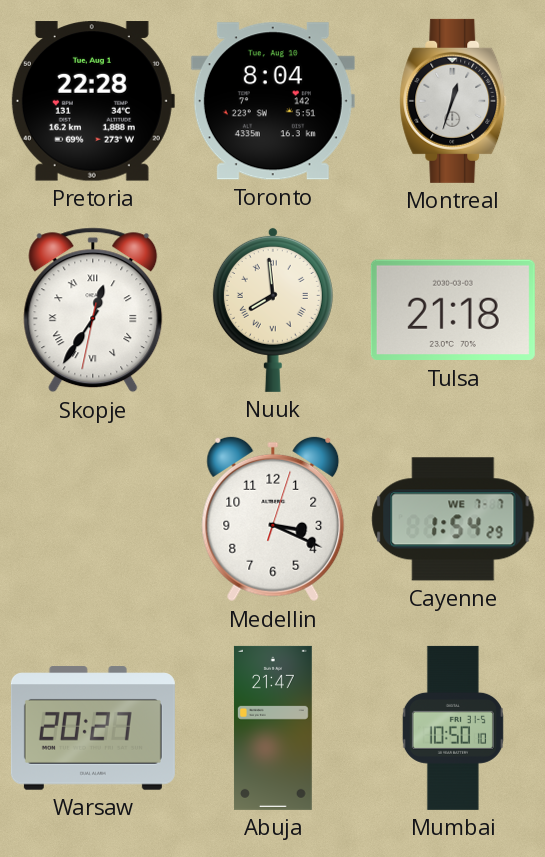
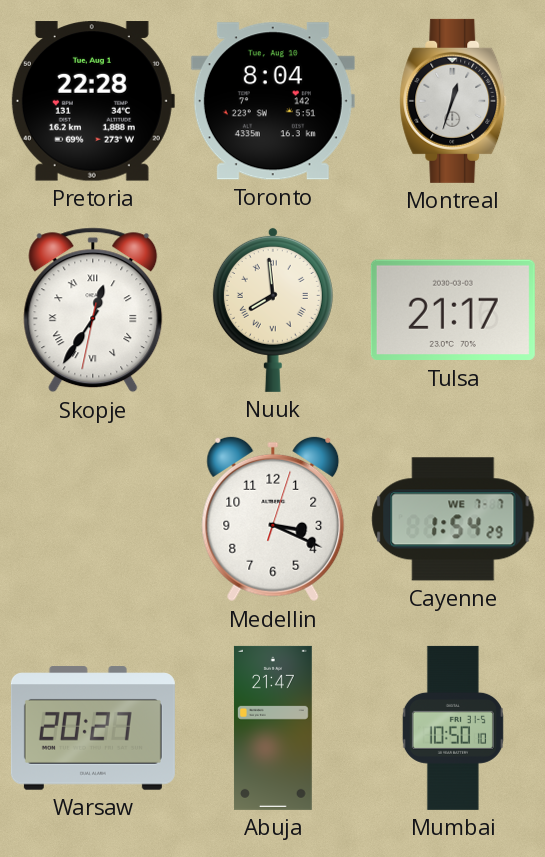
Tulsa: 21:18 -> 21:17 (453, 310)
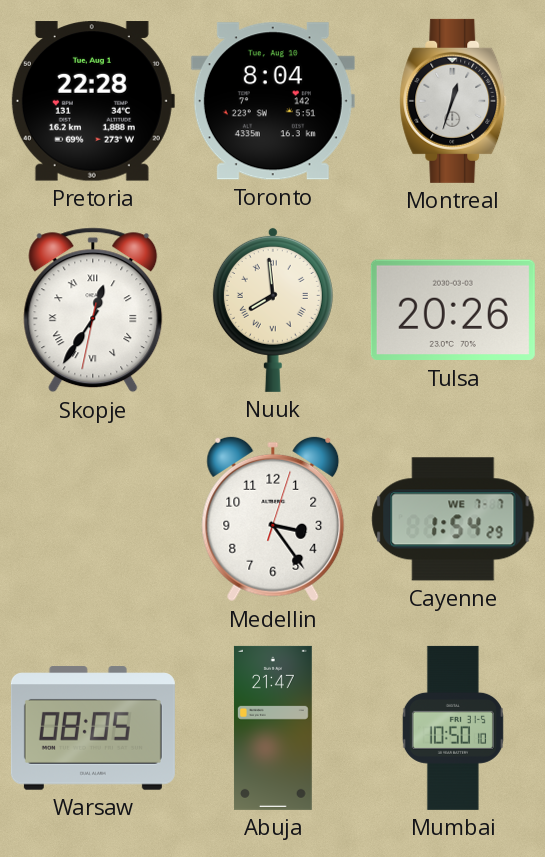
Tulsa: 21:17 -> 20:26 (453, 310)
Medellin: 3:19 -> 3:24 (273, 519)
Warsaw: 20:27 -> 08:05 (93, 728)
